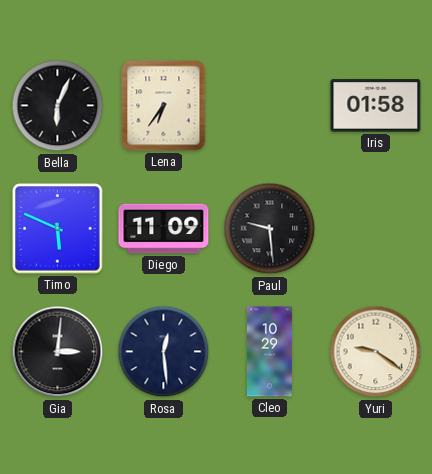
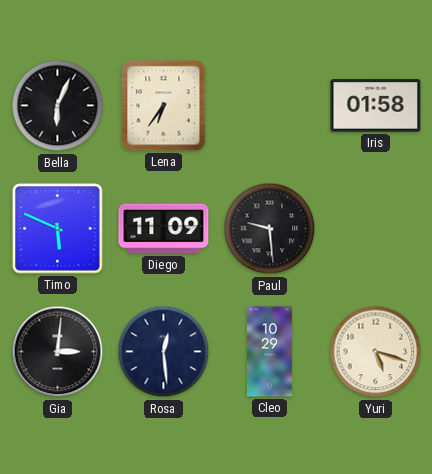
Yuri: 9:21 -> 5:18 (376, 352)
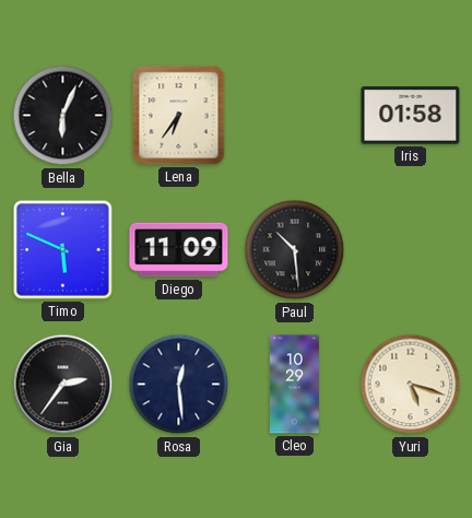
Paul: 9:29 -> 10:29 (295, 250)
Gia: 3:01 -> 2:36 (63, 385)
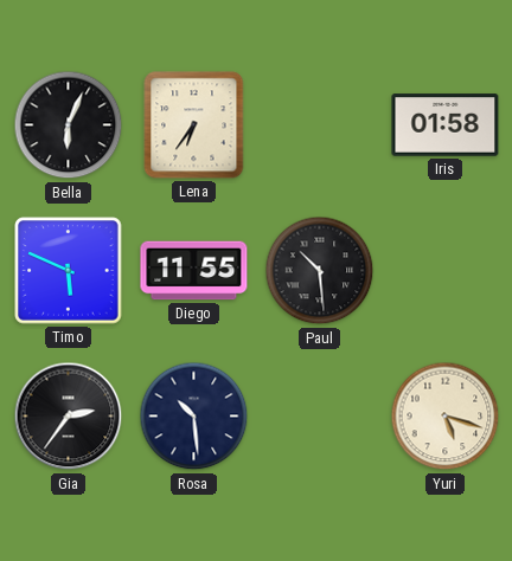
Diego: 11:09 -> 11:55 (194, 271)
Rosa: 12:29 -> 10:29 (194, 417)
Cleo: 10:29 -> none (295, 385)
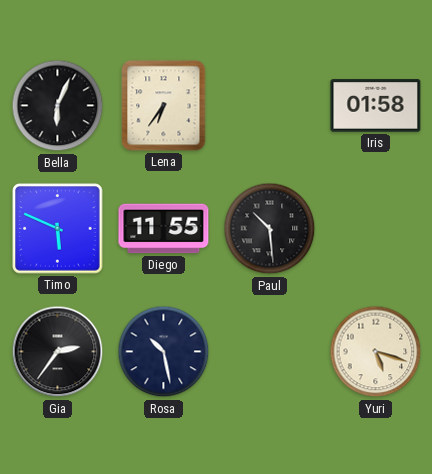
Rosa: 10:29 -> 10:28 (164, 352)
